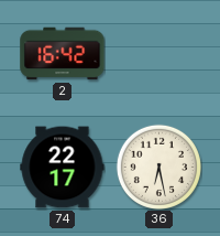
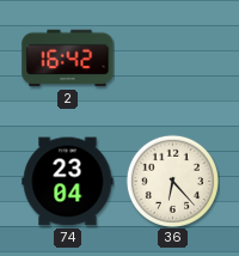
74: 22:17 -> 23:04 (68, 182)
36: 6:28 -> 6:23 (172, 181)
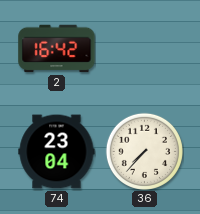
36: 6:23 -> 7:37 (144, 151)
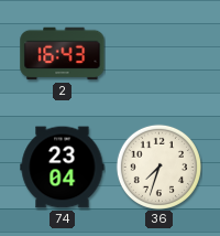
2: 16:42 -> 16:43 (63, 54)
36: 7:37 -> 7:33 (158, 167)
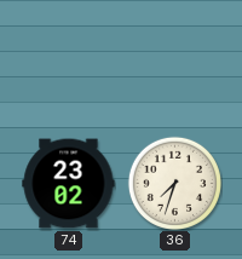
2: 16:43 -> none (63, 54)
74: 23:04 -> 23:02 (69, 184)
